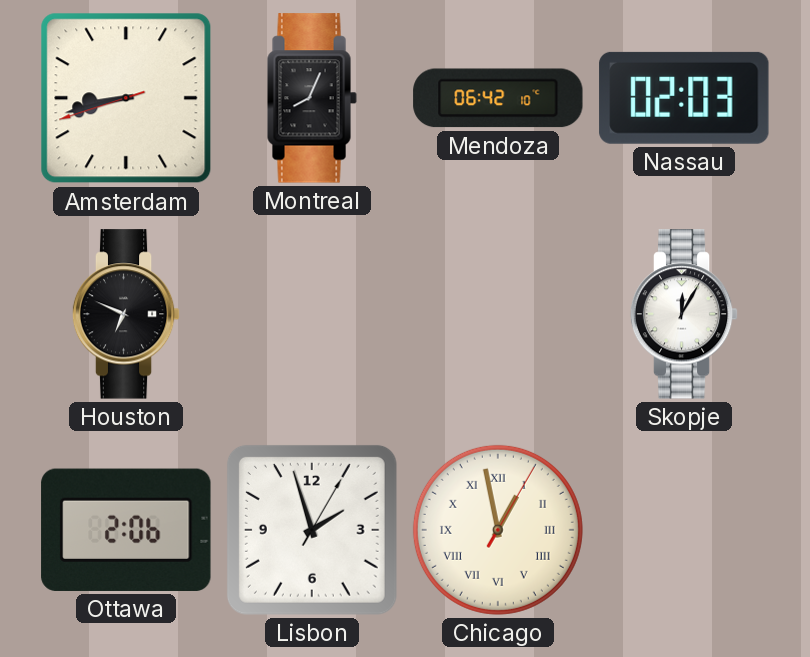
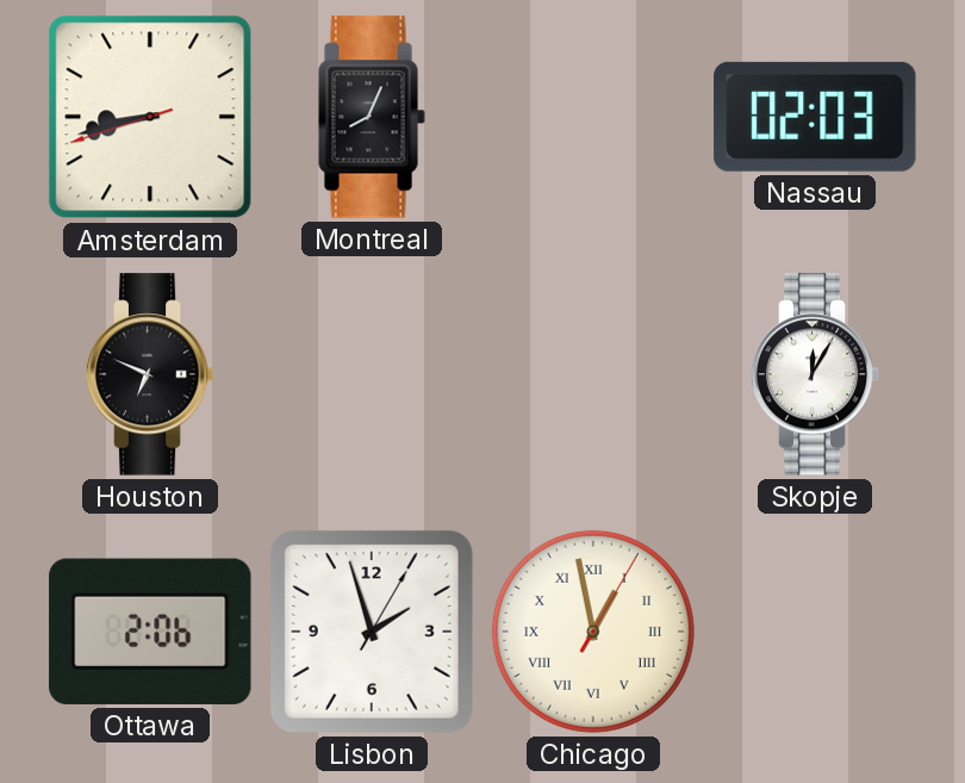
Mendoza: 06:42 -> none (498, 98)
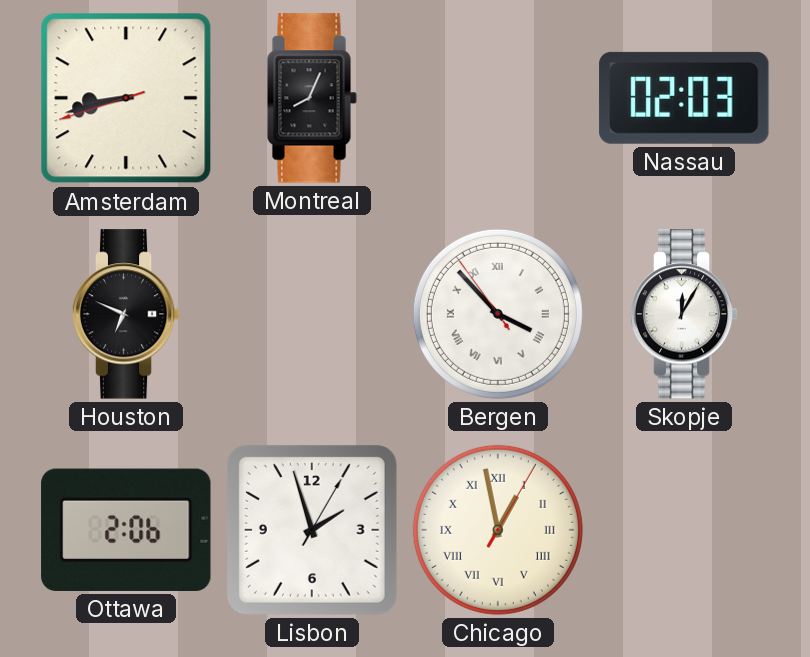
Bergen: none -> 3:52 (498, 314)
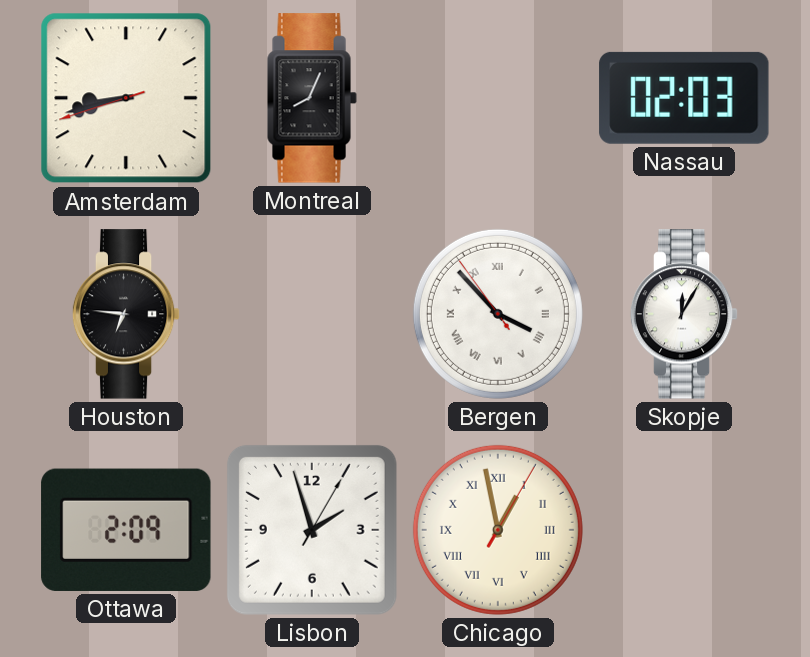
Houston: 6:49 -> 6:46 (126, 314)
Ottawa: 2:06 -> 2:09 (126, 530)
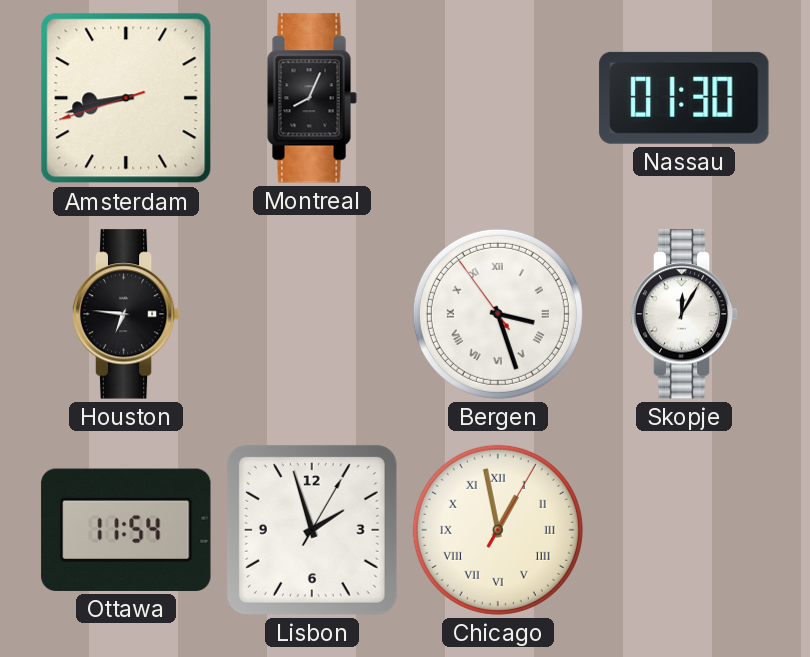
Nassau: 02:03 -> 01:30 (684, 98)
Bergen: 3:52 -> 3:26 (498, 314)
Ottawa: 2:09 -> 11:54 (126, 530)
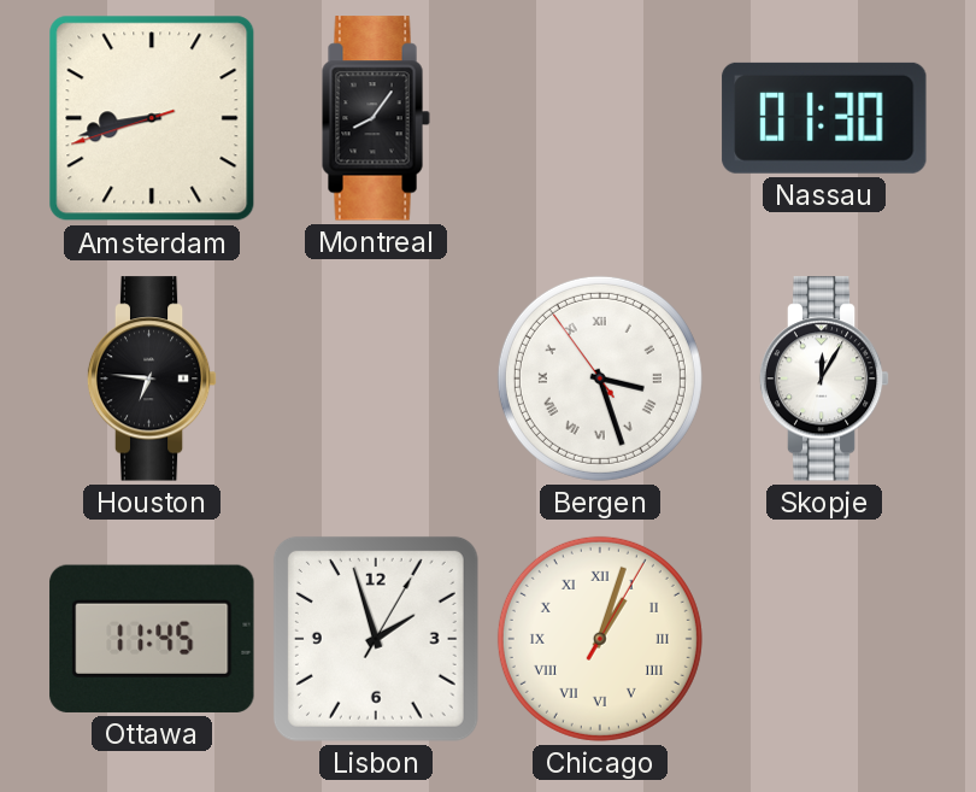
Montreal: 8:04 -> 8:06 (376, 118)
Ottawa: 11:54 -> 11:45 (152, 639)
Chicago: 12:58 -> 1:03 (600, 639)
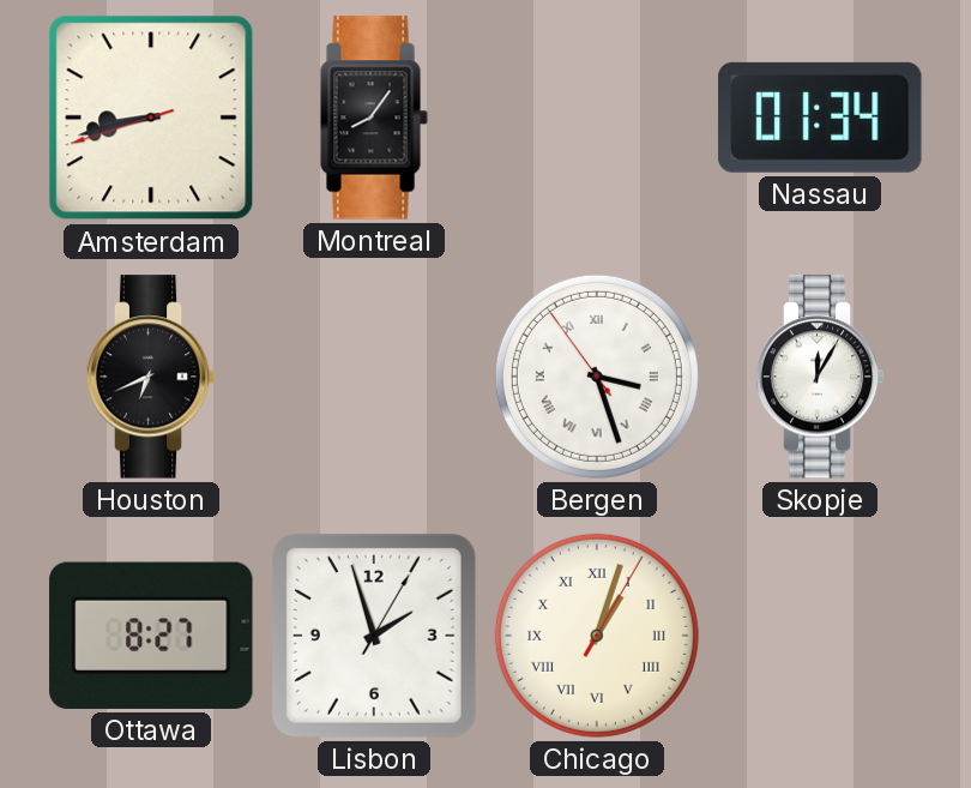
Nassau: 01:30 -> 01:34 (820, 118)
Houston: 6:46 -> 6:41 (151, 377)
Ottawa: 11:45 -> 8:27 (151, 636)
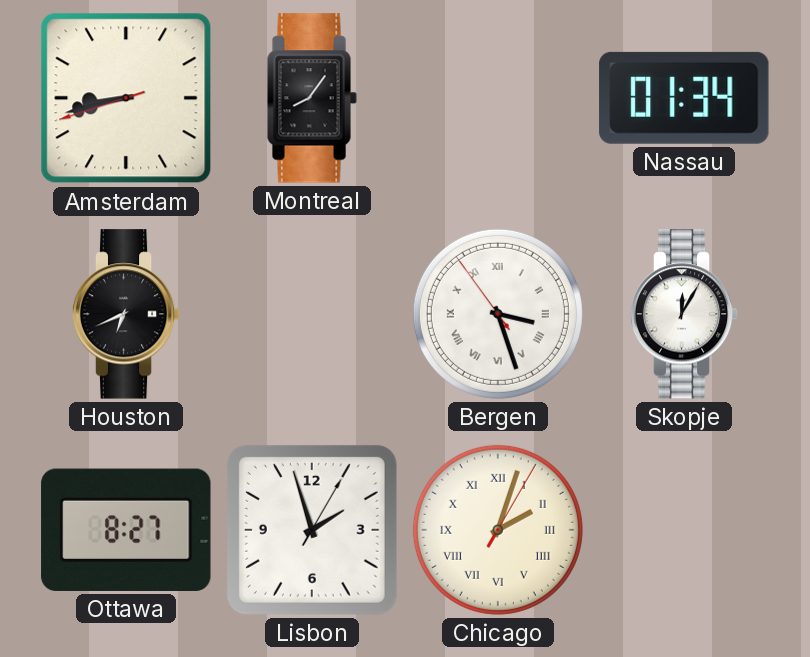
Chicago: 1:03 -> 2:03 (498, 530)
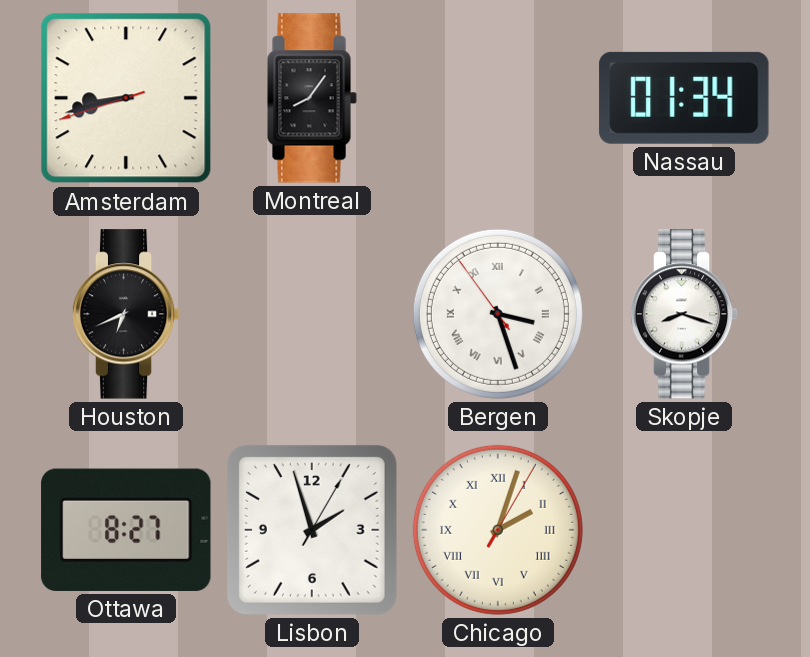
Skopje: 12:05 -> 8:18 (684, 314)
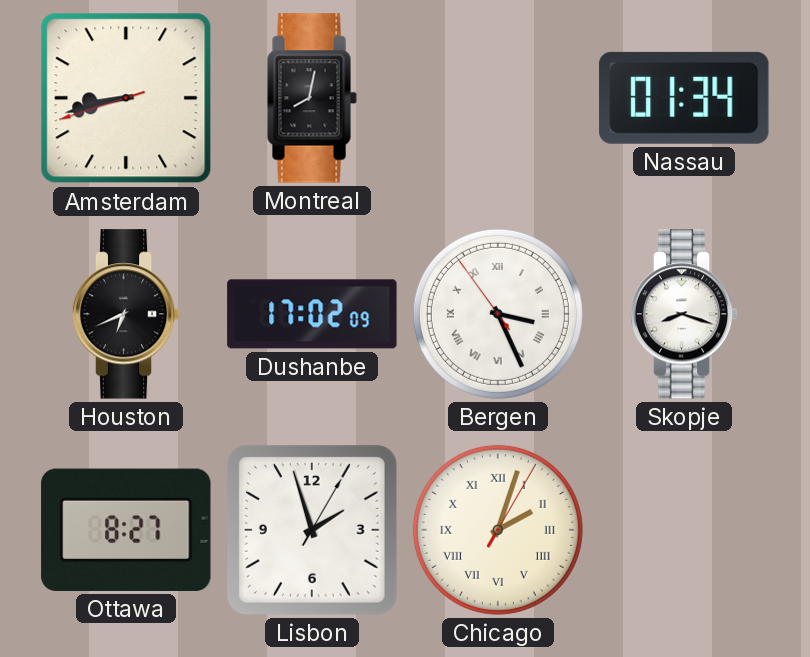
Montreal: 8:06 -> 8:02 (312, 98)
Dushanbe: none -> 17:02 (312, 314)
Bergen: 3:26 -> 3:25 (498, 314)
